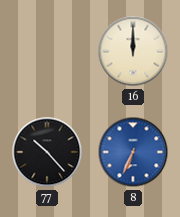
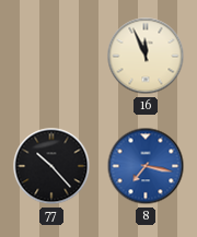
16: 12:00 -> 11:56 (146, 56)
8: 6:34 -> 7:17 (146, 166)
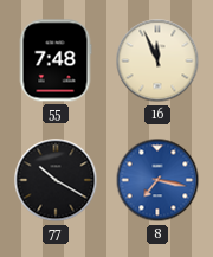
55: none -> 7:48 (56, 60)
77: 10:23 -> 10:20 (56, 180)
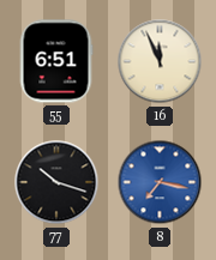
55: 7:48 -> 6:51 (56, 61)
77: 10:20 -> 10:18 (56, 182)
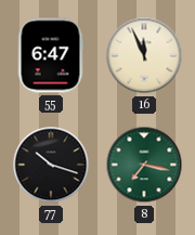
55: 6:51 -> 6:47 (51, 55)
8 dial: blue -> green (144, 165)
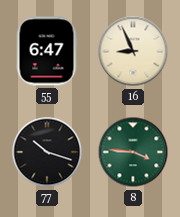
16: 11:56 -> 8:56 (133, 51)
8: 7:17 -> 3:46 (133, 152)
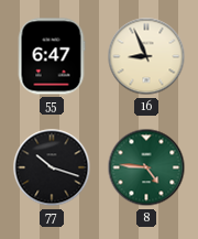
8: 3:46 -> 4:46 (146, 167)
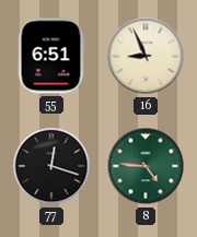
55: 6:47 -> 6:51 (51, 56)
77: 10:18 -> 12:18 (51, 166)
